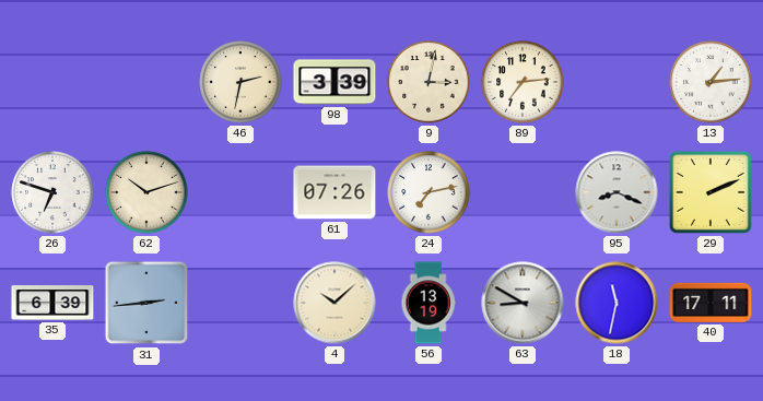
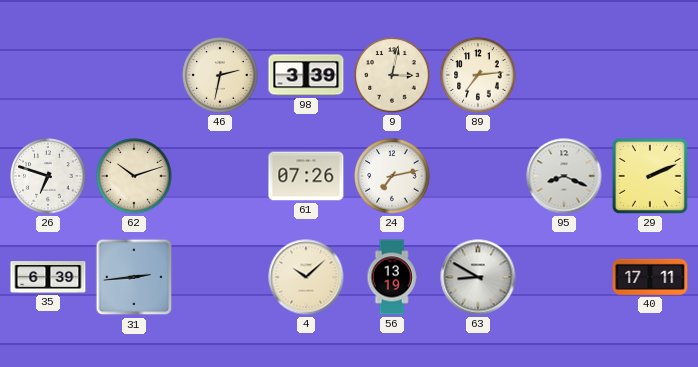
13: 1:14 -> none (711, 82)
18: 11:32 -> none (617, 303)
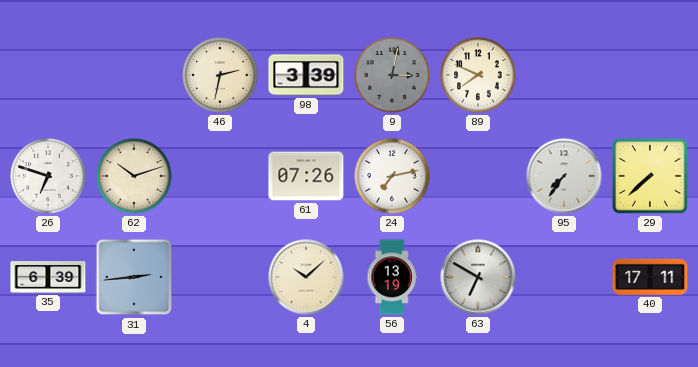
9 dial: cream -> grey (392, 75)
89: 7:14 -> 7:49 (478, 75)
95: 8:19 -> 7:36 (564, 176)
29: 2:11 -> 7:38 (650, 176)
63: 8:50 -> 6:50 (478, 277)
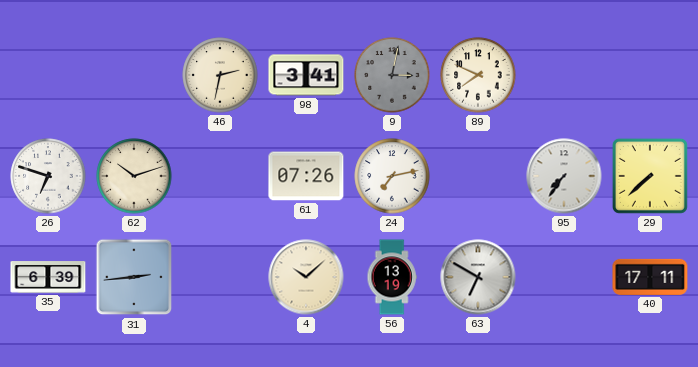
98: 3:39 -> 3:41 (306, 75)
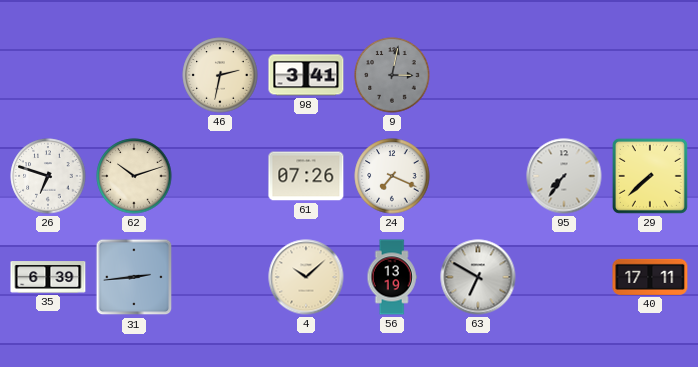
89: 7:49 -> none (478, 75)
24: 7:13 -> 7:19 (392, 176)
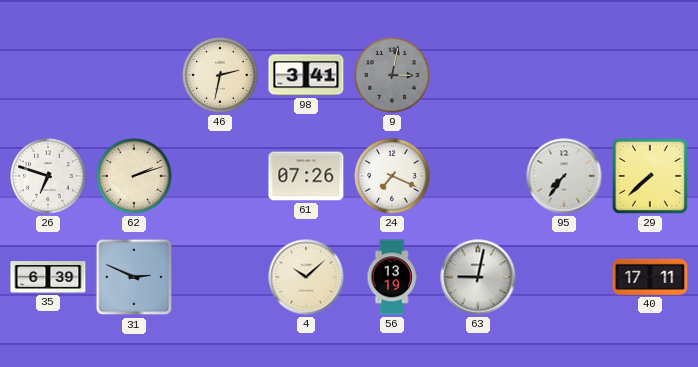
62: 10:12 -> 2:12 (134, 176)
31: 2:44 -> 2:49 (134, 277)
63: 6:50 -> 9:02 (478, 277)
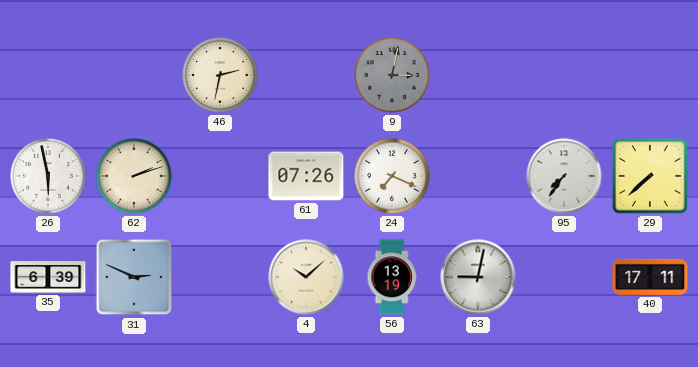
98: 3:41 -> none (306, 75)
26: 6:48 -> 5:58 (48, 176)
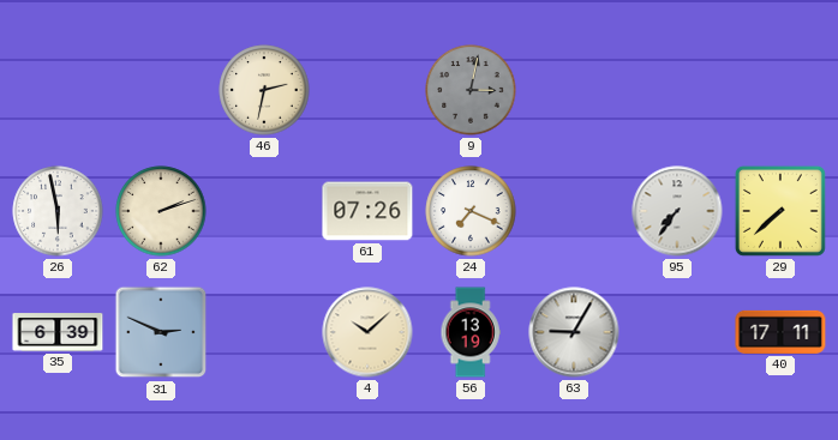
63: 9:02 -> 9:05 (574, 332)
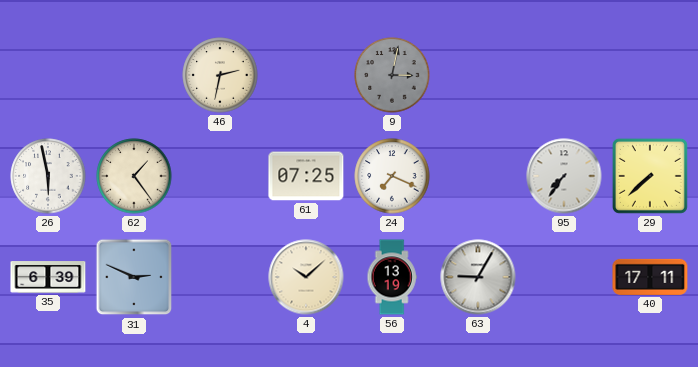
62: 2:12 -> 1:24 (134, 176)
61: 07:26 -> 07:25 (306, 176)
